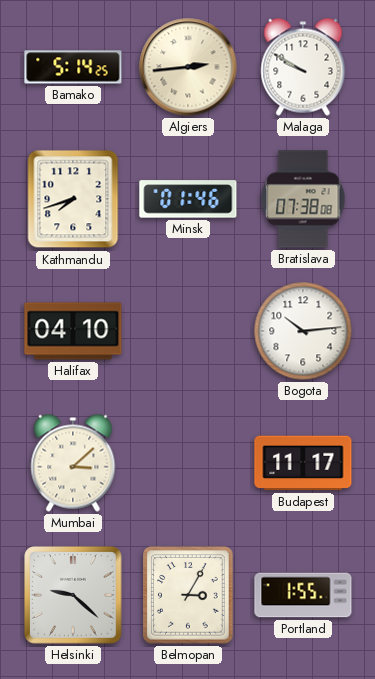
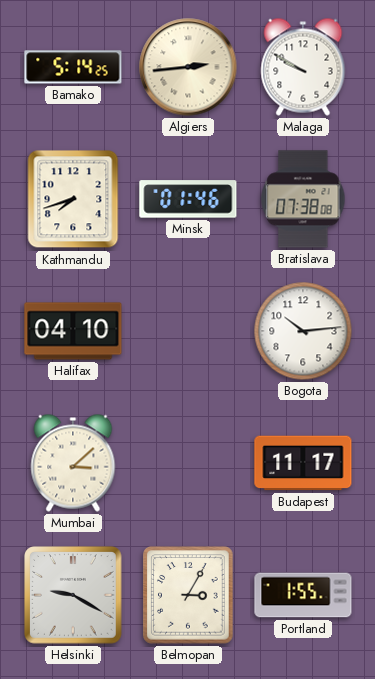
Helsinki: 9:22 -> 9:20 (73, 595)
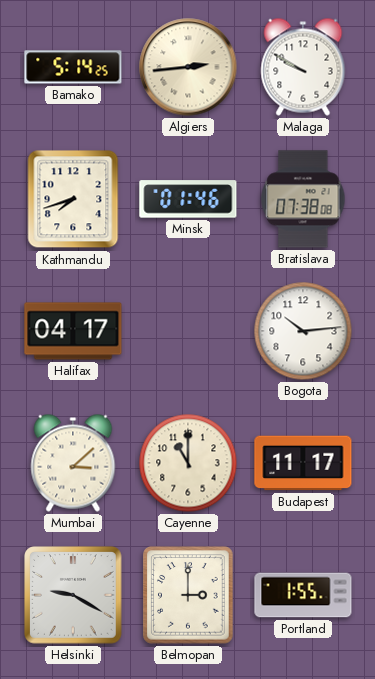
Halifax: 04:10 -> 04:17 (73, 331)
Cayenne: none -> 11:00 (188, 463)
Belmopan: 3:05 -> 3:00 (188, 595)
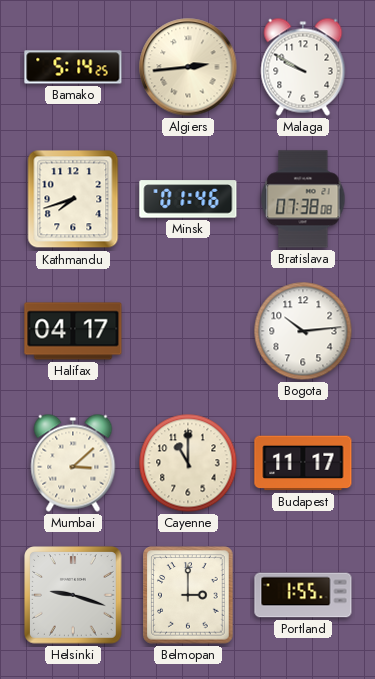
Helsinki: 9:20 -> 9:18 (73, 595)
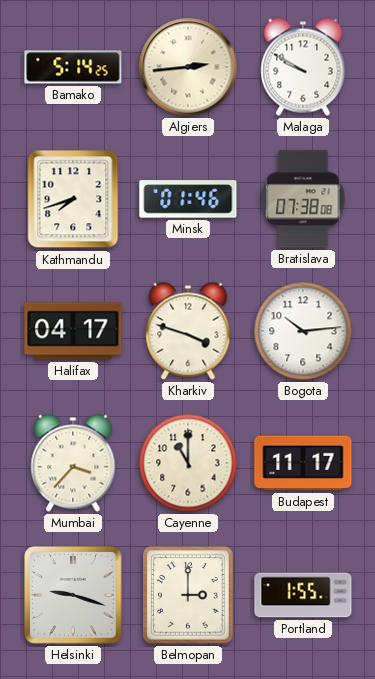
Kharkiv: none -> 3:48 (188, 331)
Mumbai: 3:08 -> 3:37 (73, 463)
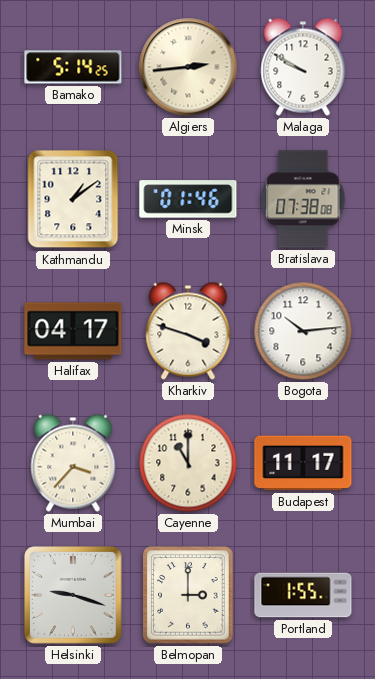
Kathmandu: 7:42 -> 1:09 (73, 199)
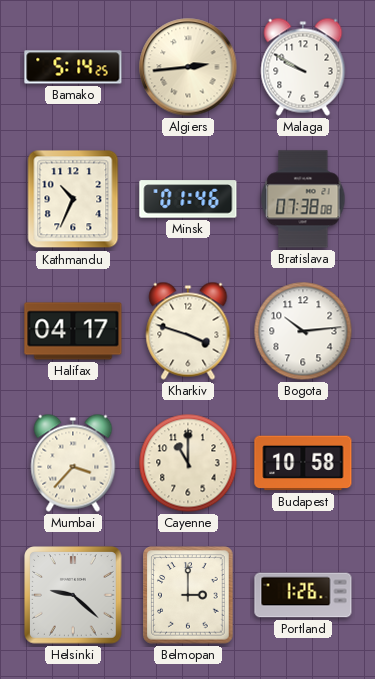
Kathmandu: 1:09 -> 10:34 (73, 199)
Budapest: 11:17 -> 10:58 (303, 463)
Helsinki: 9:18 -> 9:22 (73, 595)
Portland: 1:55 -> 1:26 (303, 595)
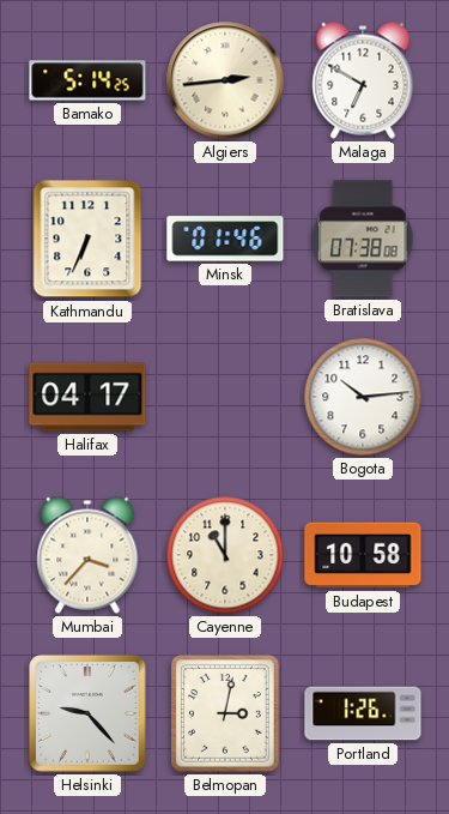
Malaga: 9:50 -> 6:50 (363, 80)
Kathmandu: 10:34 -> 6:34 (87, 239)
Kharkiv: 3:48 -> none (188, 331)
Helsinki: 9:22 -> 9:23 (87, 713)
Belmopan: 3:00 -> 3:02 (225, 713)
